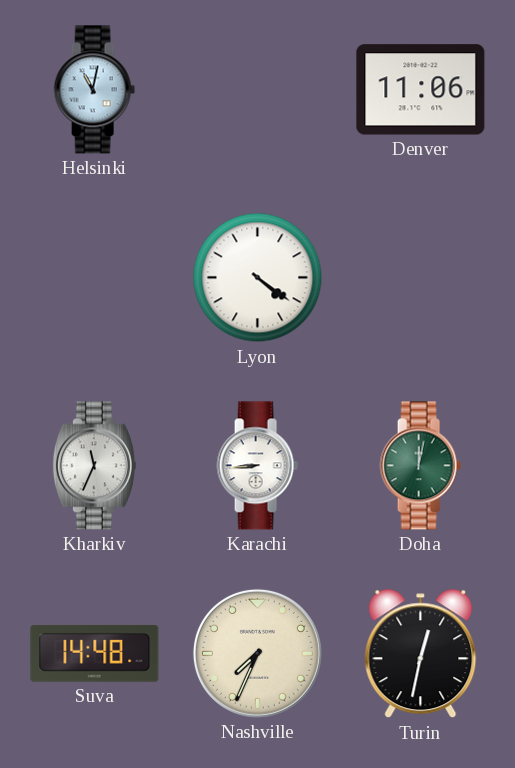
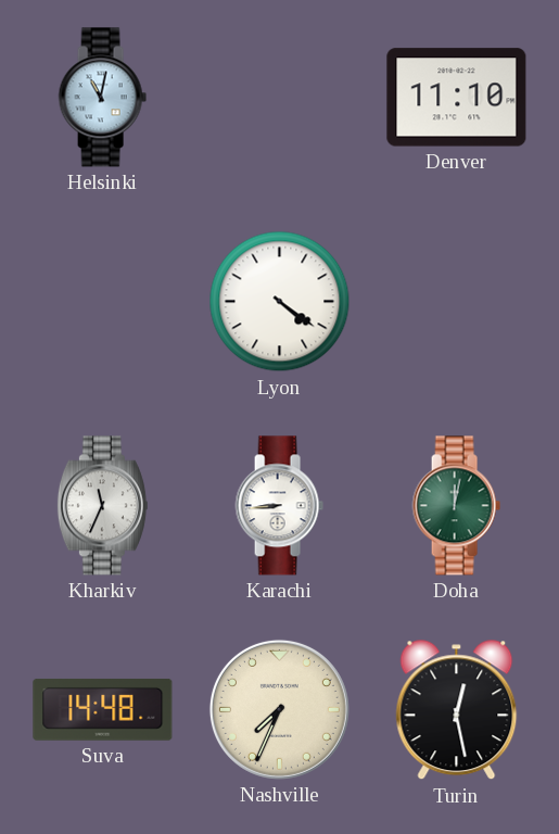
Denver: 11:06 -> 11:10 (457, 98)
Turin: 12:32 -> 12:28 (457, 710)
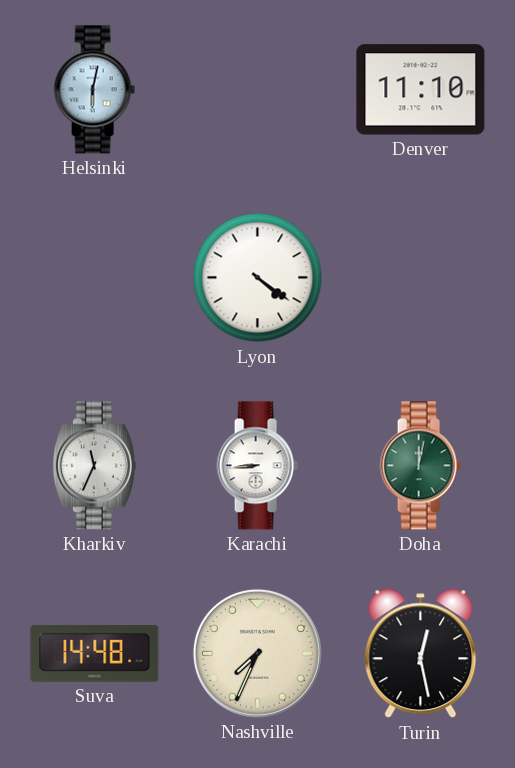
Helsinki: 11:02 -> 6:02 (94, 90)
